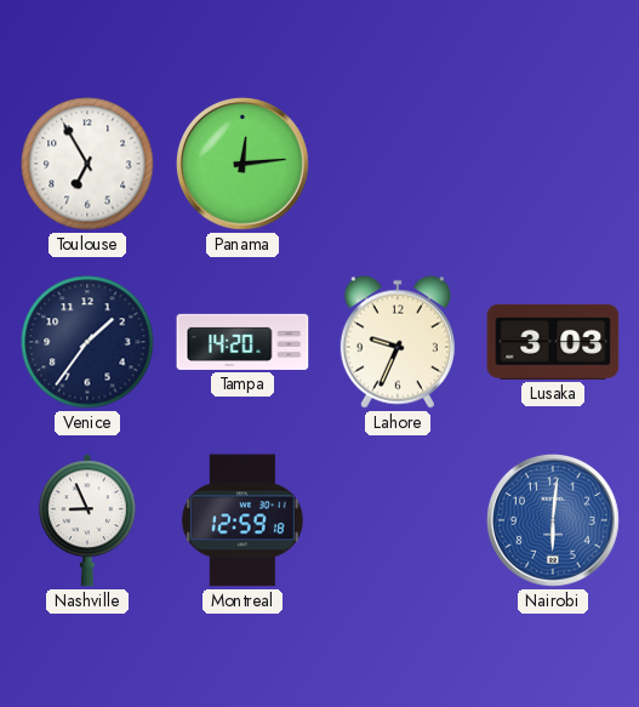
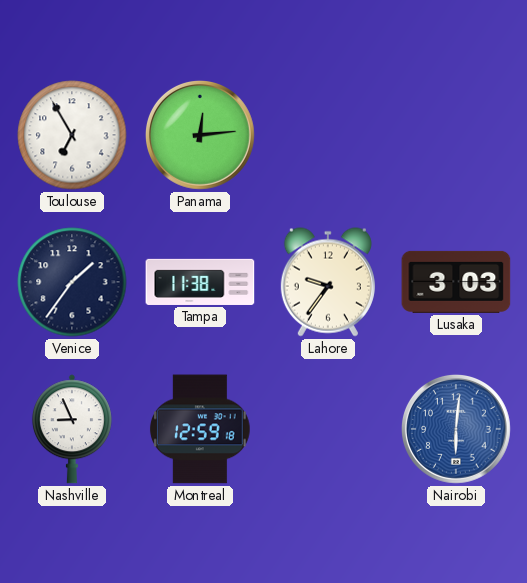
Tampa: 14:20 -> 11:38 (200, 282)
Lahore: 9:34 -> 9:36 (328, 282)
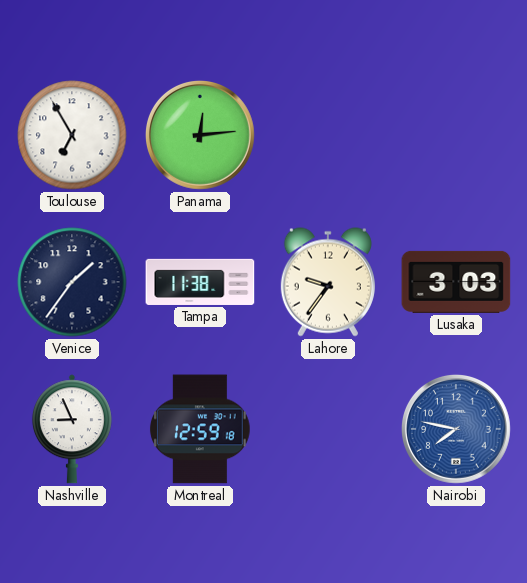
Nairobi: 6:01 -> 7:47 (456, 429)
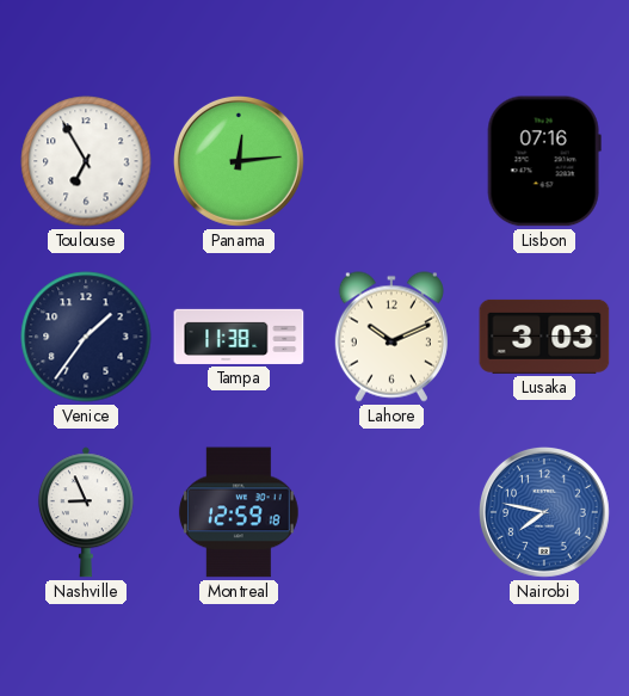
Lisbon: none -> 07:16 (544, 161)
Lahore: 9:36 -> 10:11 (391, 337)
